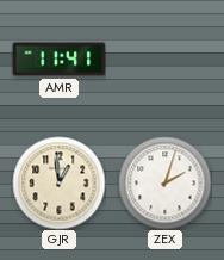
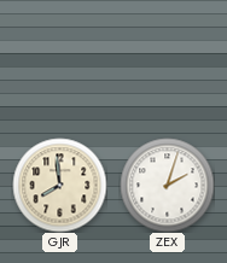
AMR: 11:41 -> none (58, 60)
GJR: 12:59 -> 7:59 (59, 185)
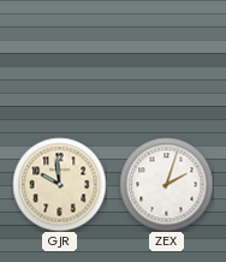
GJR: 7:59 -> 9:59 (59, 184)
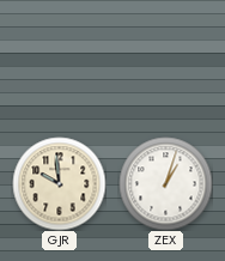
ZEX: 2:03 -> 1:03 (165, 183)
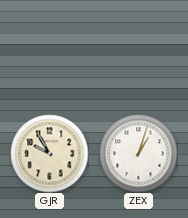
GJR: 9:59 -> 9:55 (49, 153)
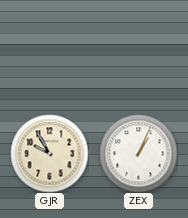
ZEX: 1:03 -> 1:04 (138, 153)
